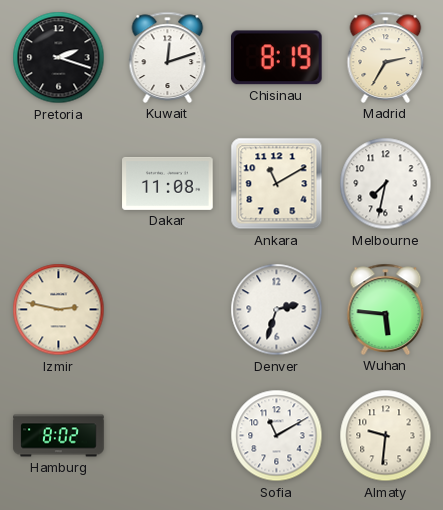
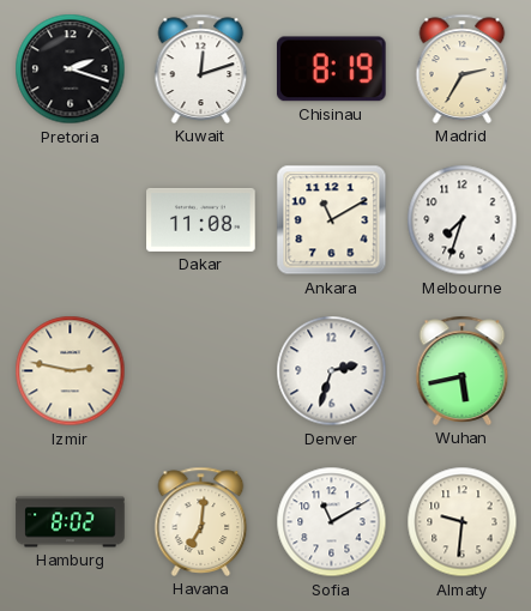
Melbourne: 7:32 -> 7:33 (463, 220)
Wuhan: 5:46 -> 5:43 (463, 370)
Havana: none -> 7:01 (201, 521)
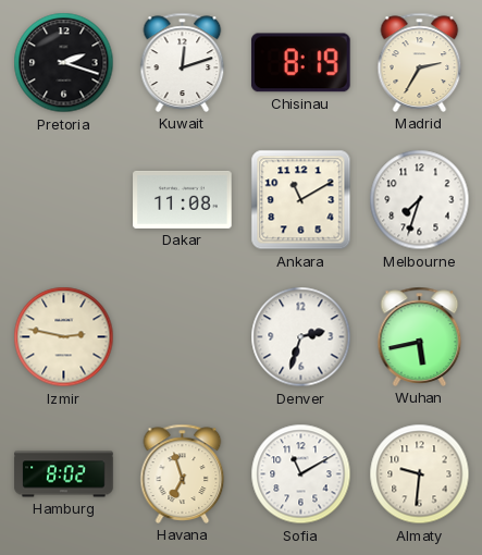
Havana: 7:01 -> 6:57 (183, 473)
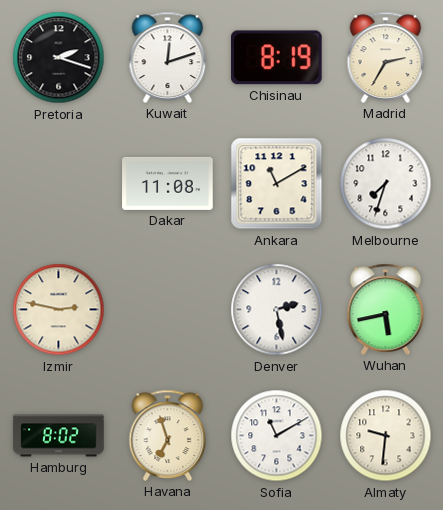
Denver: 2:33 -> 2:28 (277, 310)
